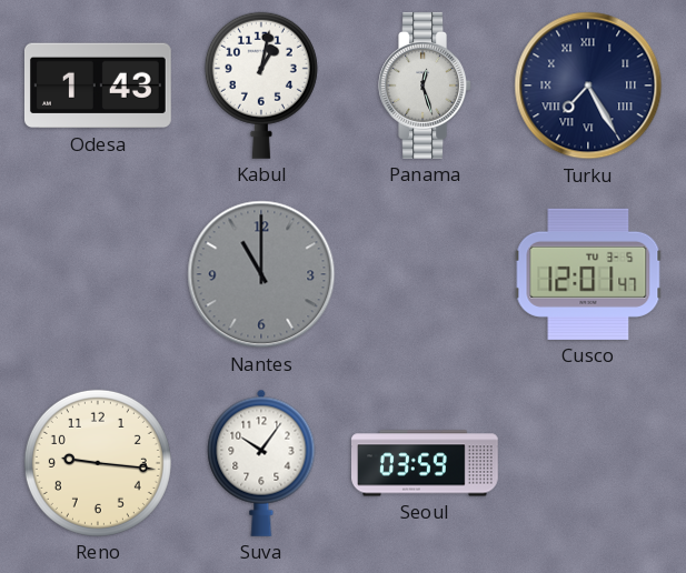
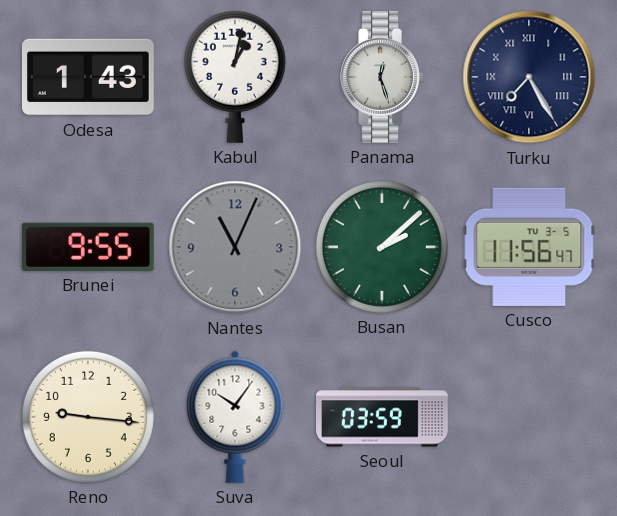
Brunei: none -> 9:55 (88, 247)
Nantes: 11:00 -> 11:04 (235, 247)
Busan: none -> 2:08 (382, 247)
Cusco: 12:01 -> 11:56 (529, 247)
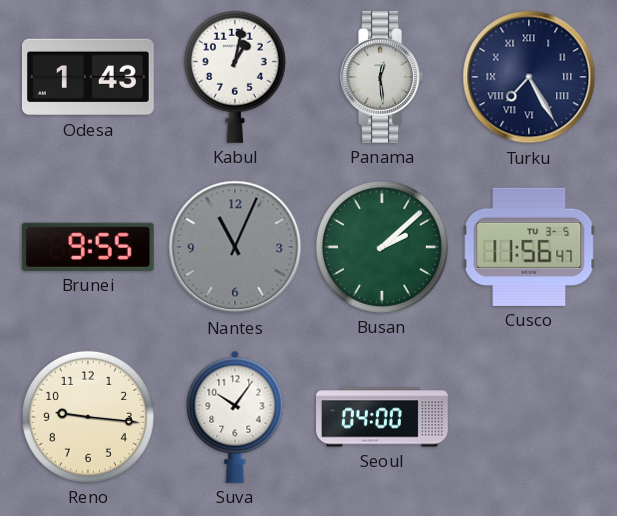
Panama: 12:27 -> 12:29 (382, 77)
Seoul: 03:59 -> 04:00 (383, 417)
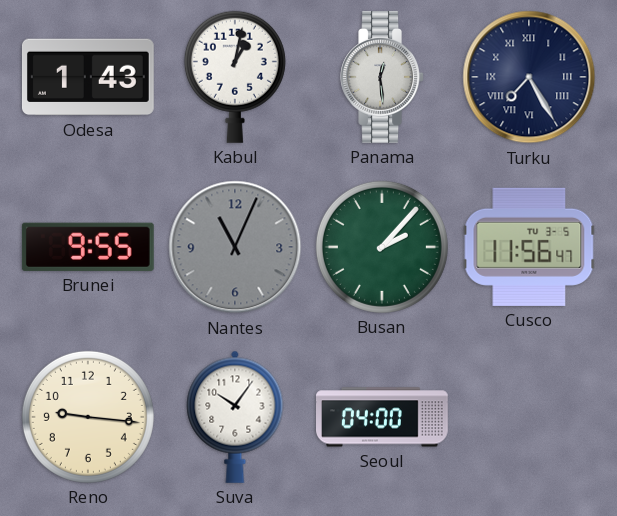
Busan: 2:08 -> 2:07 (382, 247)
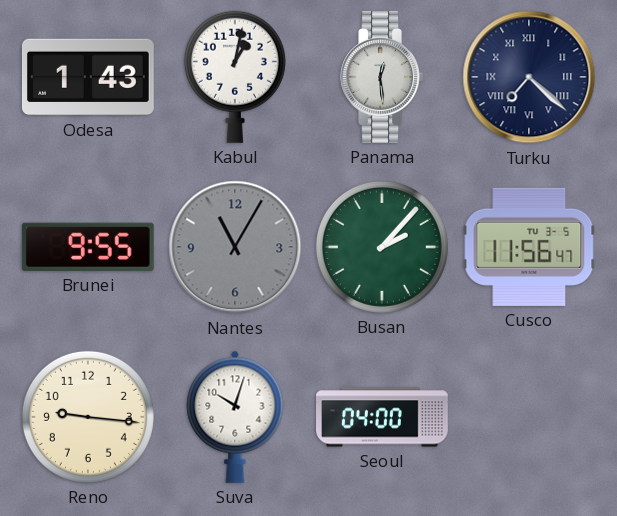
Turku: 7:25 -> 7:22 (529, 77)
Nantes: 11:04 -> 11:05 (235, 247)
Suva: 10:06 -> 10:03 (235, 417)
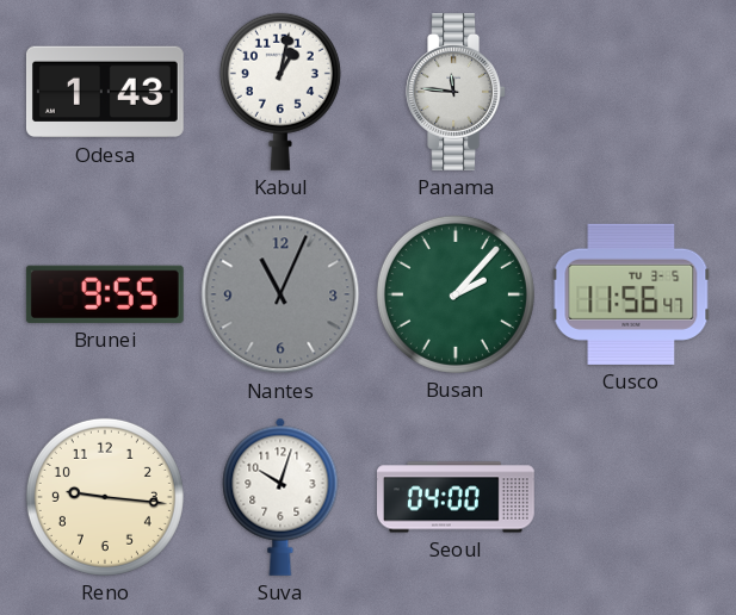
Panama: 12:29 -> 11:46 (456, 92)
Turku: 7:22 -> none (529, 77)
Nantes: 11:05 -> 11:04 (280, 294)
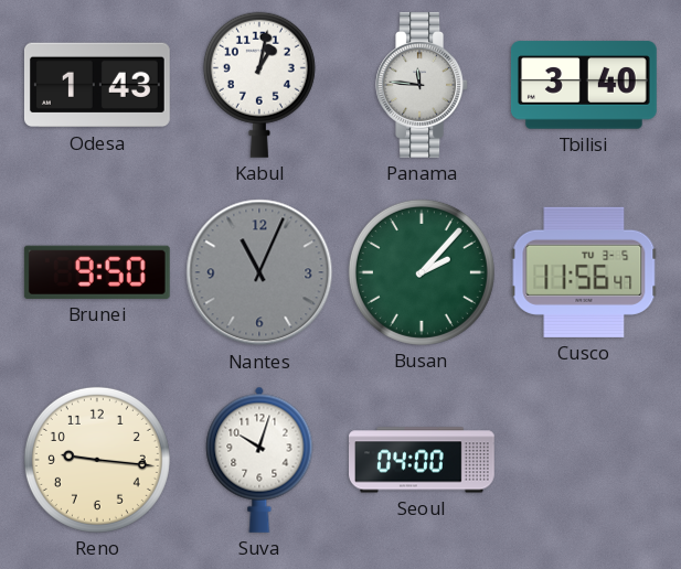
Tbilisi: none -> 3:40 (584, 85)
Brunei: 9:55 -> 9:50 (97, 272)
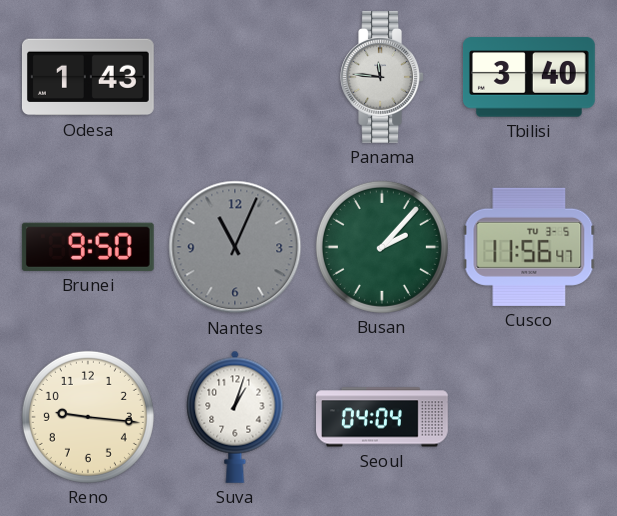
Kabul: 1:02 -> none (259, 85)
Suva: 10:03 -> 1:03 (235, 417)
Seoul: 04:00 -> 04:04 (383, 417)
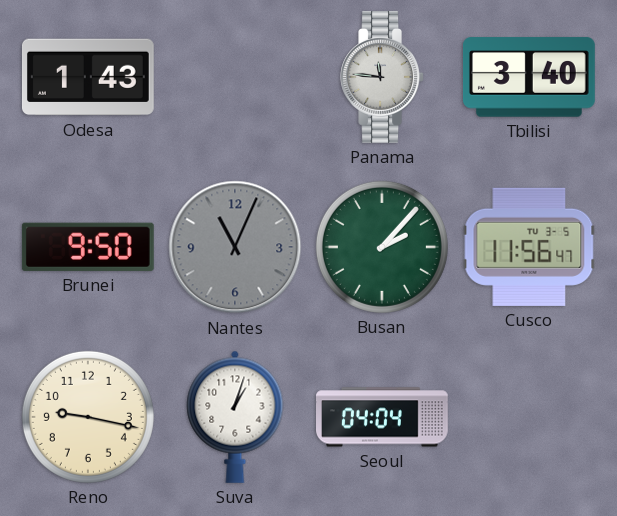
Reno: 9:16 -> 9:17 (88, 417)
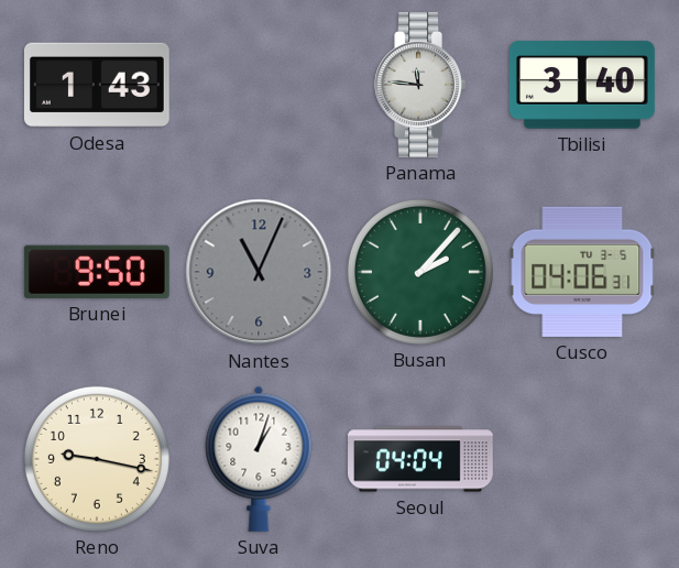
Cusco: 11:56 -> 04:06 (582, 272)
